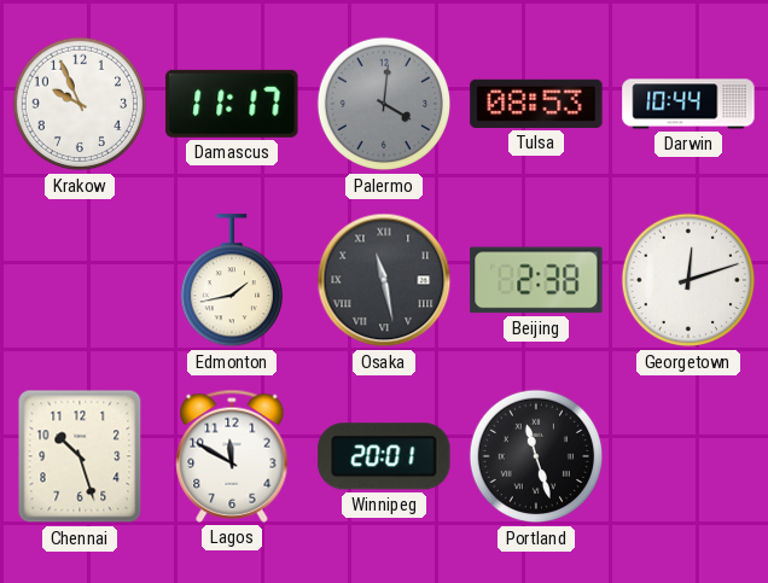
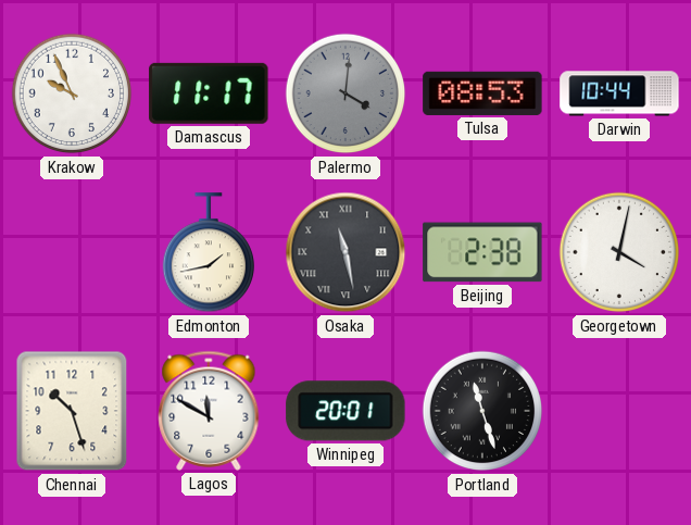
Georgetown: 12:12 -> 4:02 (619, 252)
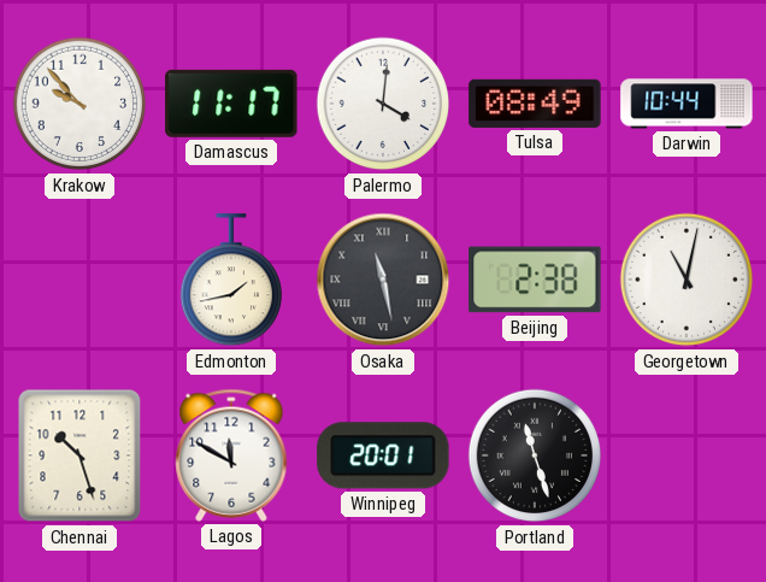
Krakow: 9:56 -> 9:53 (79, 104)
Palermo dial: grey -> white (383, 104)
Tulsa: 08:53 -> 08:49 (535, 104)
Georgetown: 4:02 -> 11:02 (687, 280)
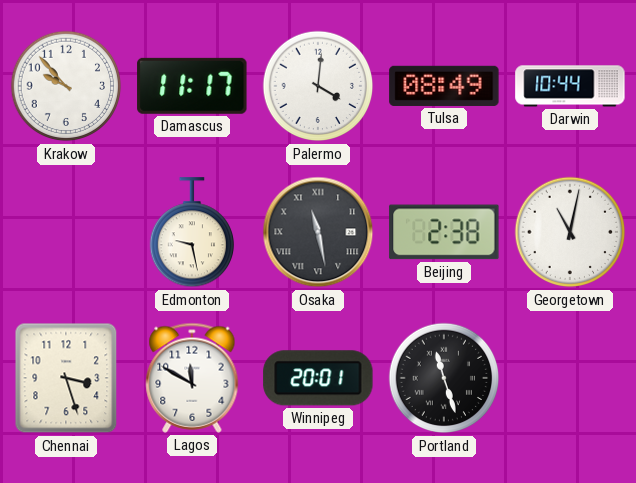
Edmonton: 1:43 -> 9:28 (191, 233)
Chennai: 10:27 -> 3:27 (66, 378)
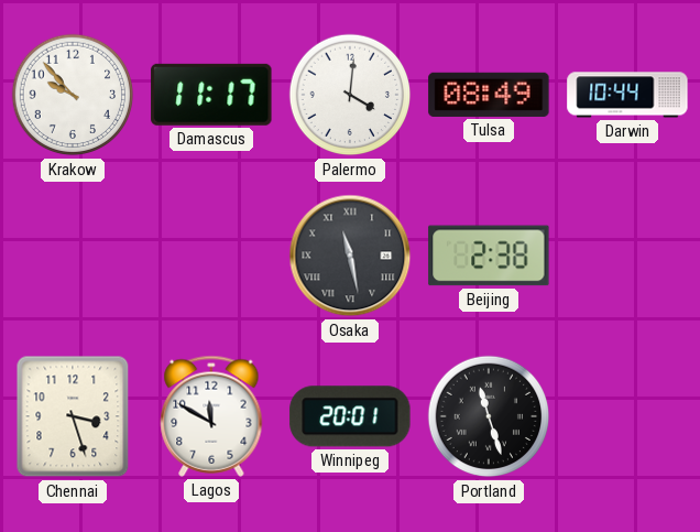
Edmonton: 9:28 -> none (191, 233)
Georgetown: 11:02 -> none (570, 232)
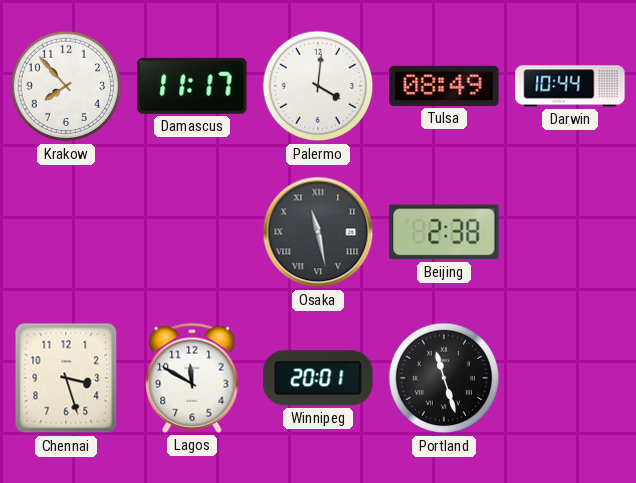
Krakow: 9:53 -> 7:53 (66, 86)
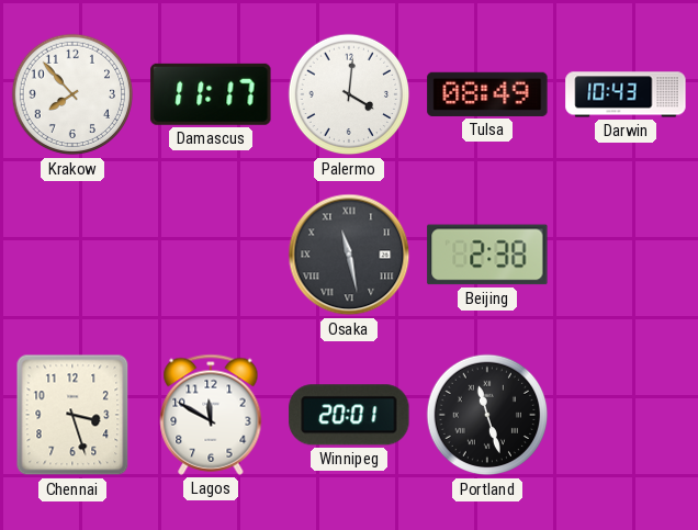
Darwin: 10:44 -> 10:43 (626, 94)
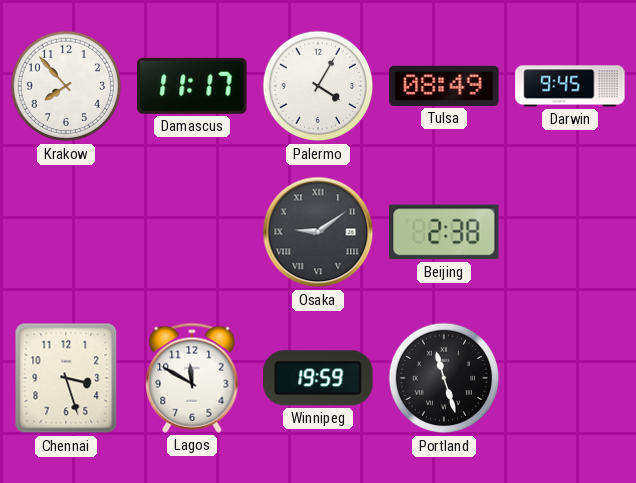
Palermo: 4:01 -> 4:05 (318, 86)
Darwin: 10:43 -> 9:45 (570, 86)
Osaka: 11:28 -> 9:09 (318, 232)
Winnipeg: 20:01 -> 19:59 (318, 378)
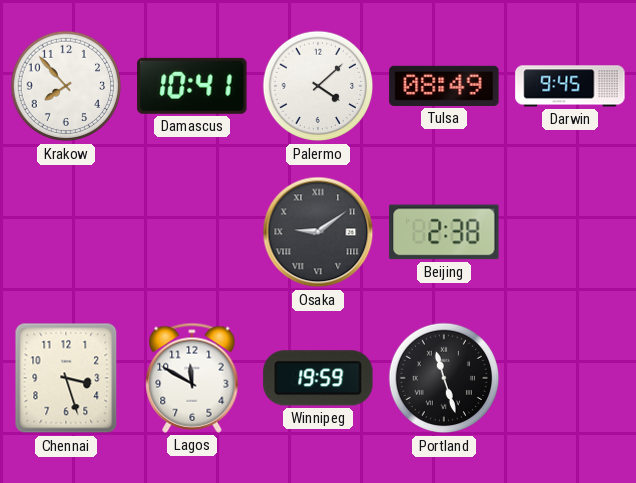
Damascus: 11:17 -> 10:41 (192, 86)
Palermo: 4:05 -> 4:08 (318, 86)
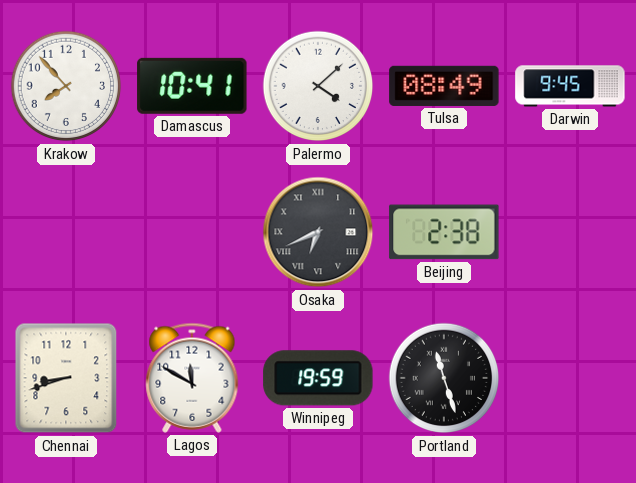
Osaka: 9:09 -> 6:41 (318, 232)
Chennai: 3:27 -> 8:42 (66, 378)
